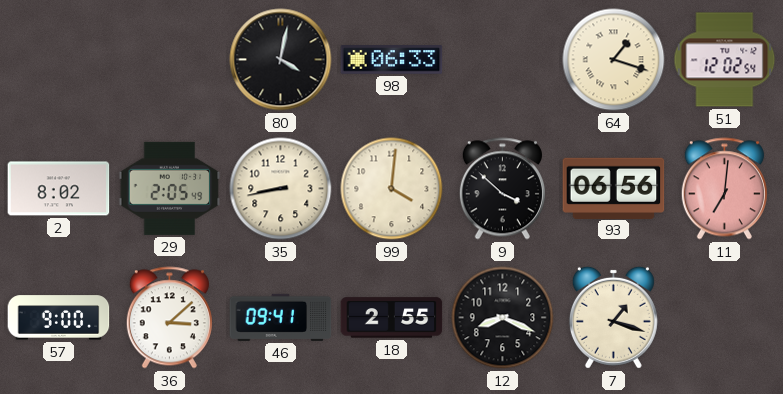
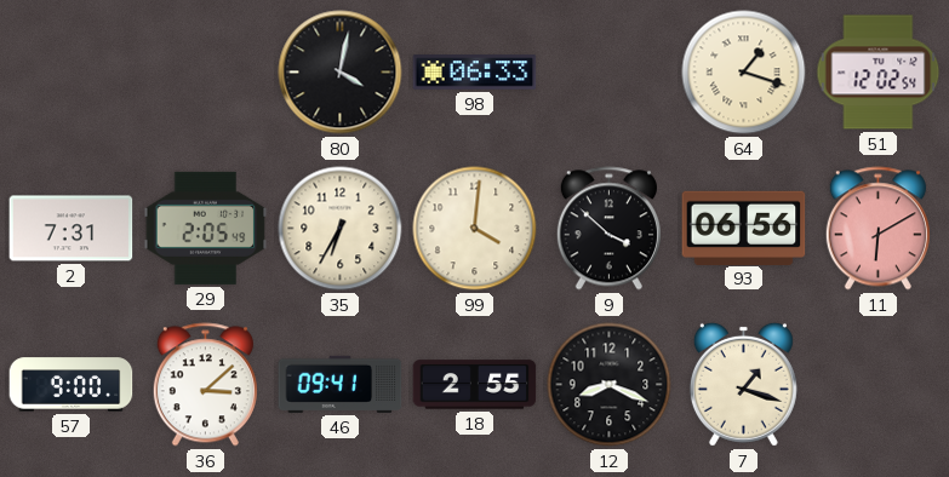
2: 8:02 -> 7:31 (72, 229)
35: 8:43 -> 6:35 (341, 229)
11: 7:01 -> 6:10 (877, 229)
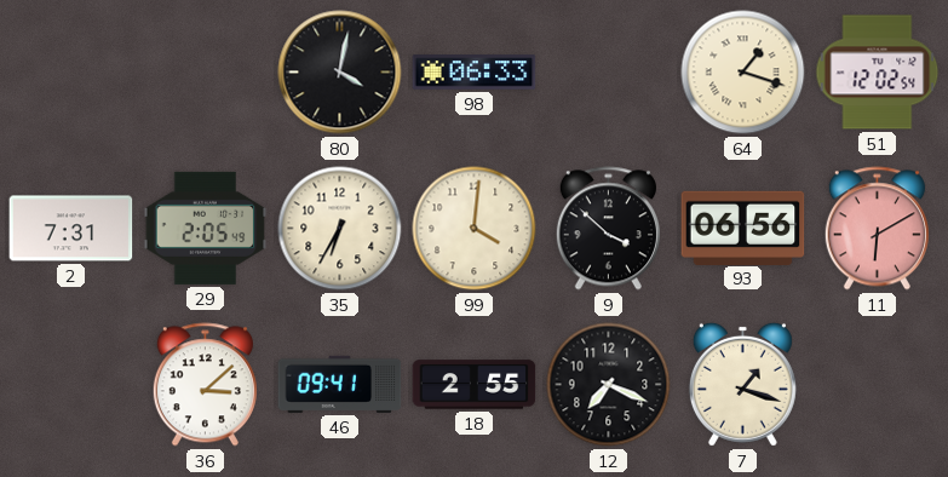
57: 9:00 -> none (72, 385)
12: 8:19 -> 7:19 (609, 385)
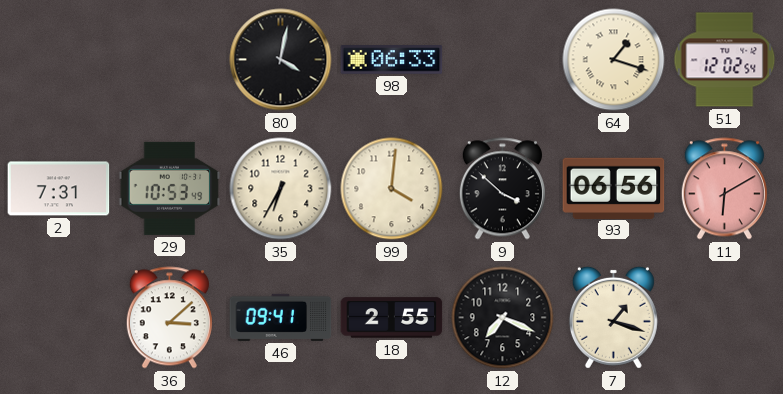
29: 2:05 -> 10:53 (170, 188)
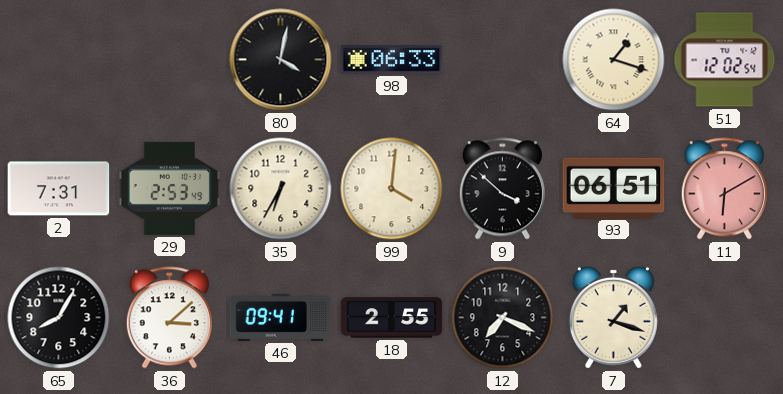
29: 10:53 -> 2:53 (170, 188)
93: 06:56 -> 06:51 (614, 188)
65: none -> 8:05 (59, 318)
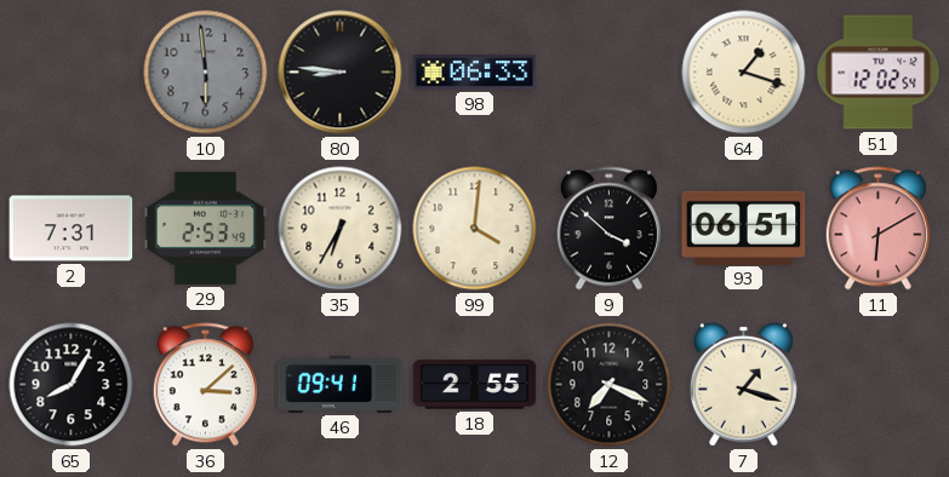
10: none -> 5:59 (206, 73)
80: 4:02 -> 8:46 (341, 73)
